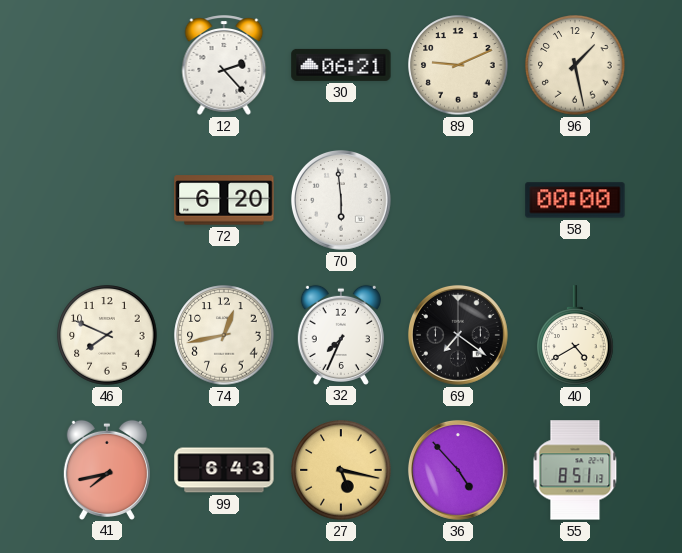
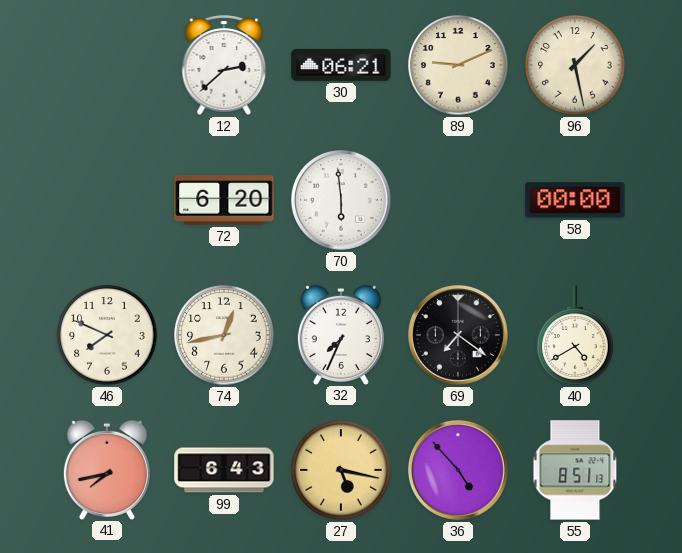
12: 2:23 -> 2:38 (224, 65)
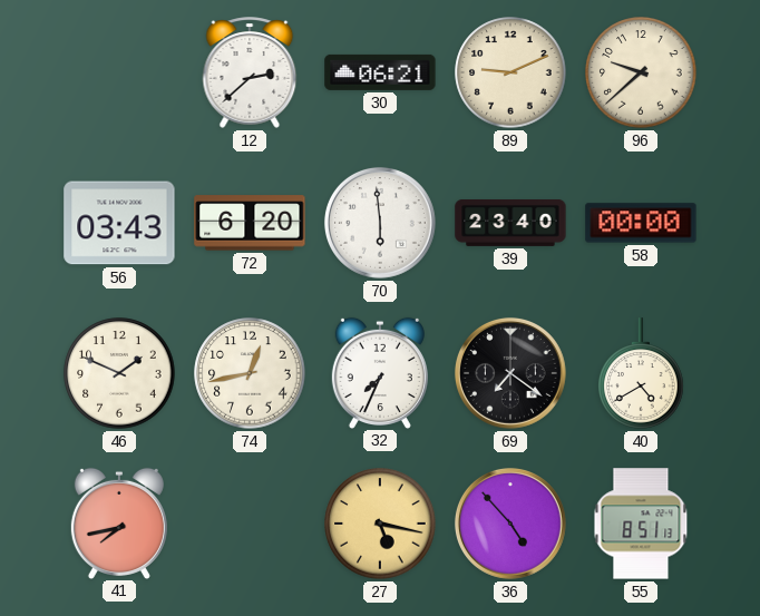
96: 1:28 -> 9:38 (641, 72)
56: none -> 03:43 (119, 223)
39: none -> 23:40 (510, 223)
46: 7:49 -> 1:49 (119, 373)
99: 6:43 -> none (224, 470)
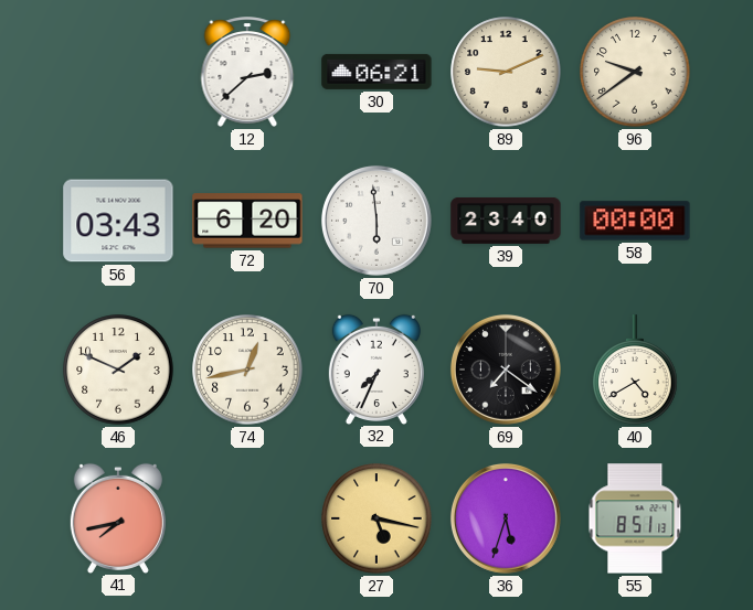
96: 9:38 -> 9:39 (635, 72)
36: 4:53 -> 5:33 (506, 518)
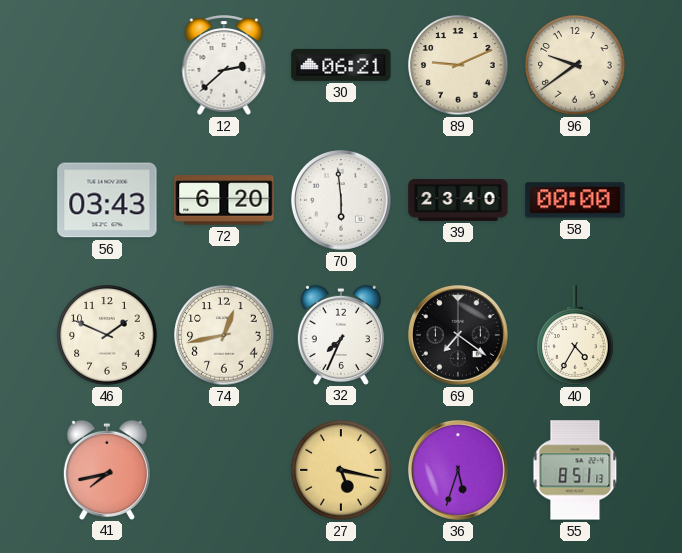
40: 4:40 -> 4:35 (575, 335)
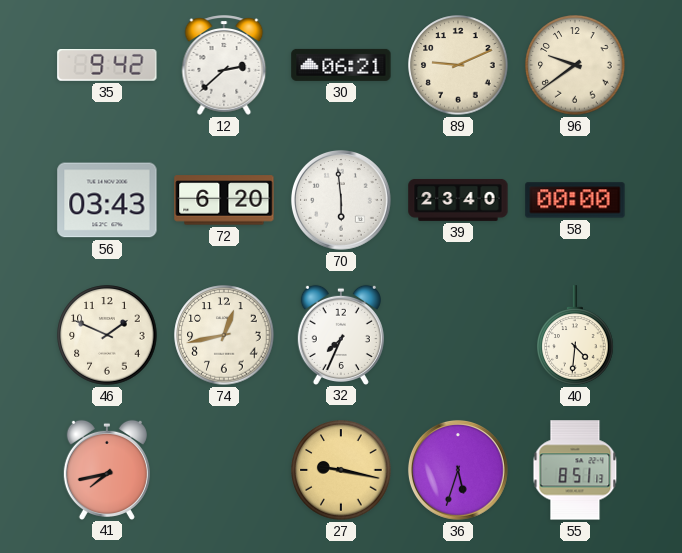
35: none -> 9:42 (107, 66)
69: 7:21 -> none (458, 335)
40: 4:35 -> 4:31 (575, 335)
27: 5:17 -> 9:17 (341, 470)
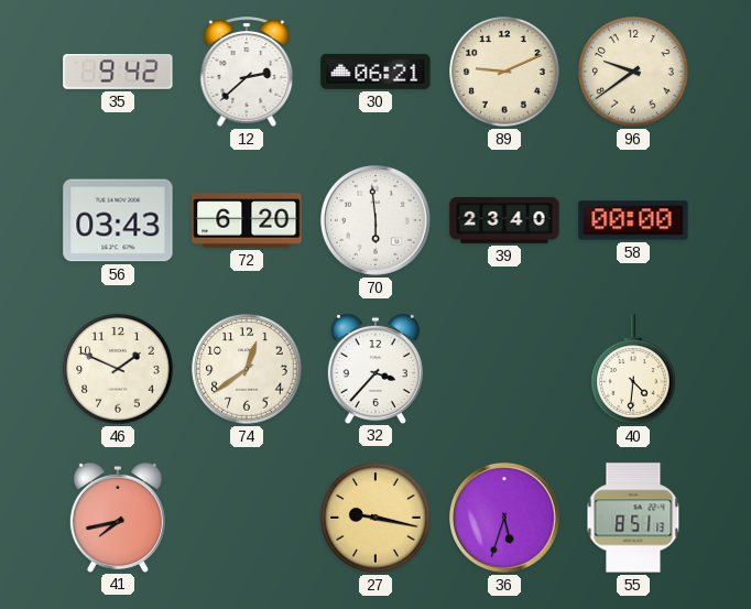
74: 12:43 -> 12:39 (247, 369)
32: 7:34 -> 3:37 (375, 368)
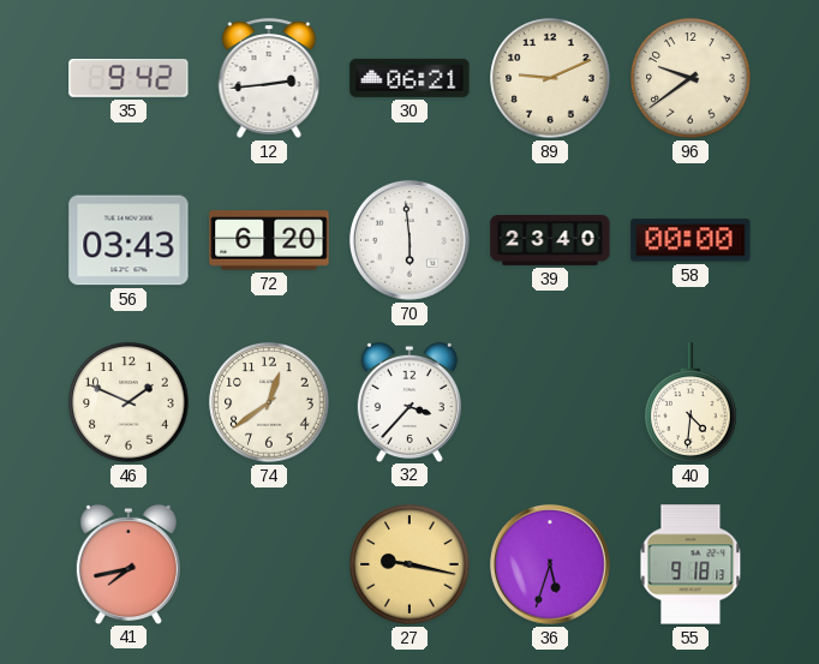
12: 2:38 -> 2:44 (269, 78)
55: 8:51 -> 9:18 (691, 564)
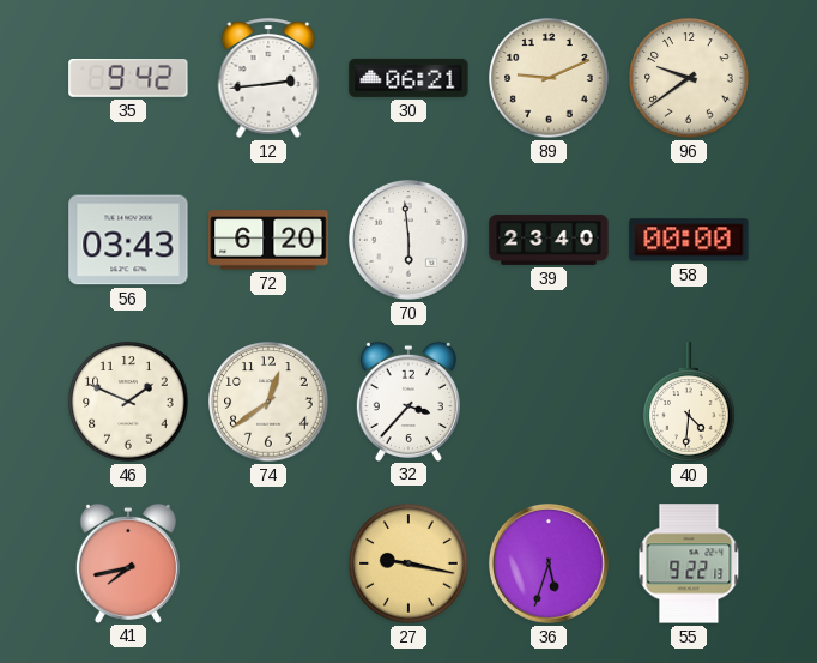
55: 9:18 -> 9:22 (689, 563)
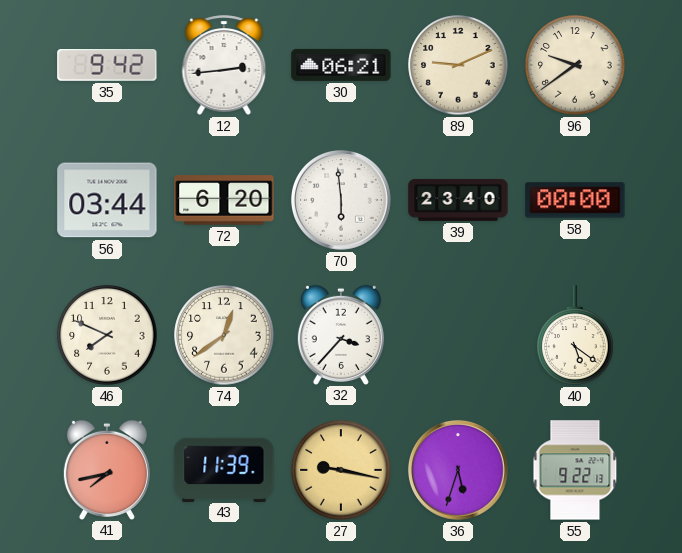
56: 03:43 -> 03:44 (107, 200)
46: 1:49 -> 7:49 (107, 335)
40: 4:31 -> 5:21 (575, 335)
43: none -> 11:39 (224, 469)
